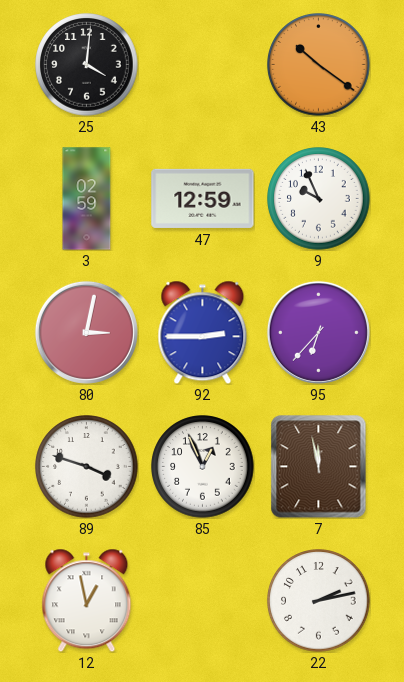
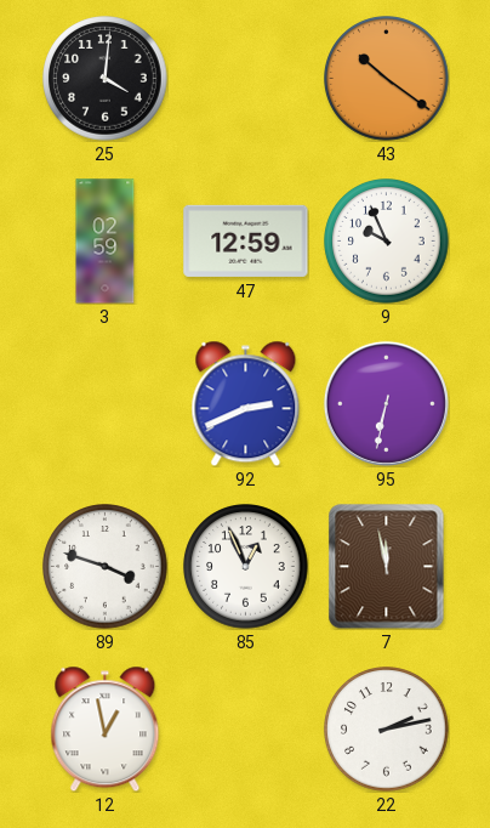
80: 3:02 -> none (86, 332)
92: 2:45 -> 2:41 (246, 403)
95: 6:37 -> 6:32 (386, 403)
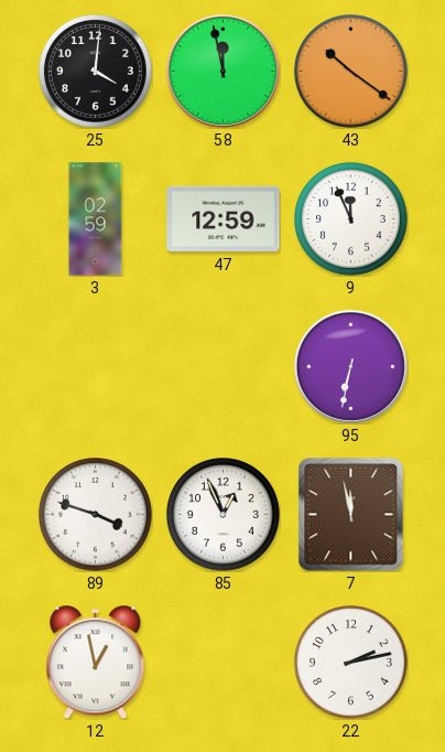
58: none -> 11:58 (223, 71)
9: 9:56 -> 11:56 (351, 219)
92: 2:41 -> none (246, 403)
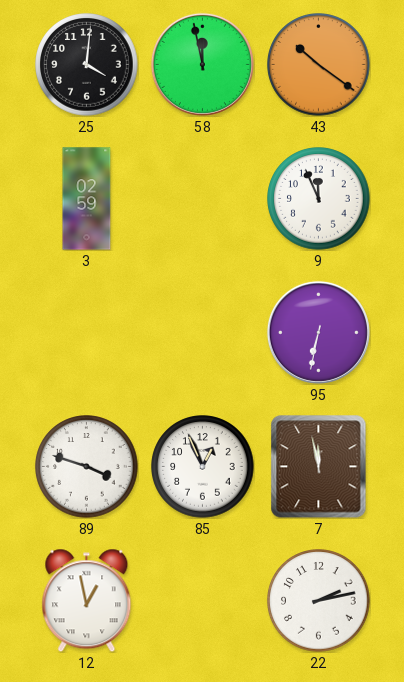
47: 12:59 -> none (224, 218)
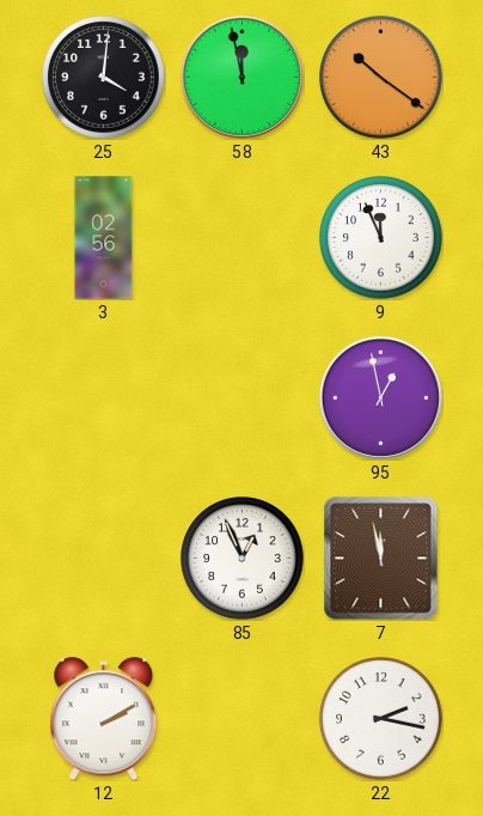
3: 02:59 -> 02:56 (104, 238)
95: 6:32 -> 12:58 (380, 397)
89: 3:48 -> none (87, 467)
12: 12:58 -> 2:10 (104, 718)
22: 2:13 -> 2:17 (381, 719)
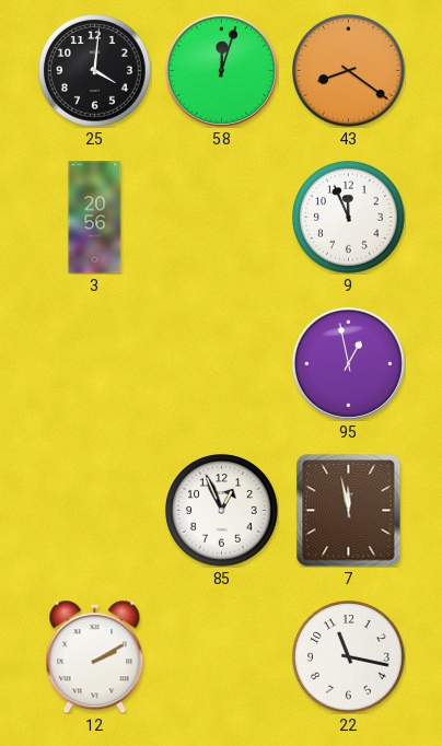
58: 11:58 -> 12:03 (221, 70)
43: 10:21 -> 8:21 (349, 71)
3: 02:56 -> 20:56 (95, 218)
22: 2:17 -> 11:17 (349, 657)
